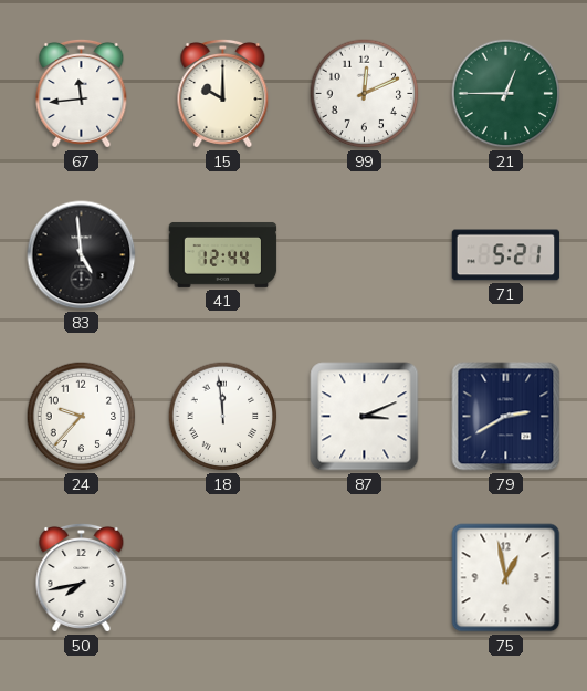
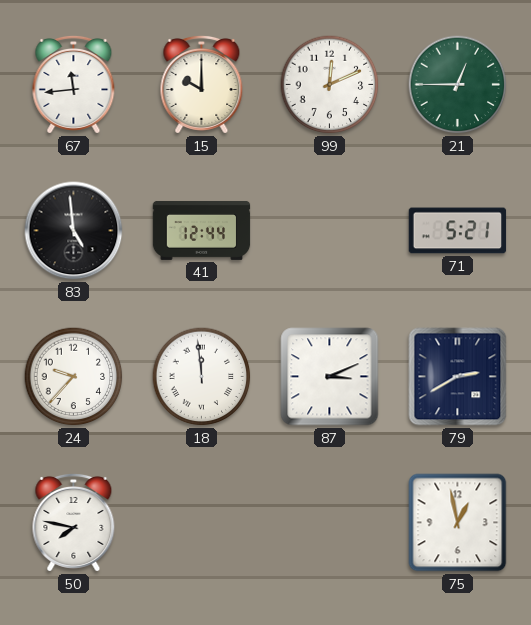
50: 7:43 -> 7:47 (74, 522)
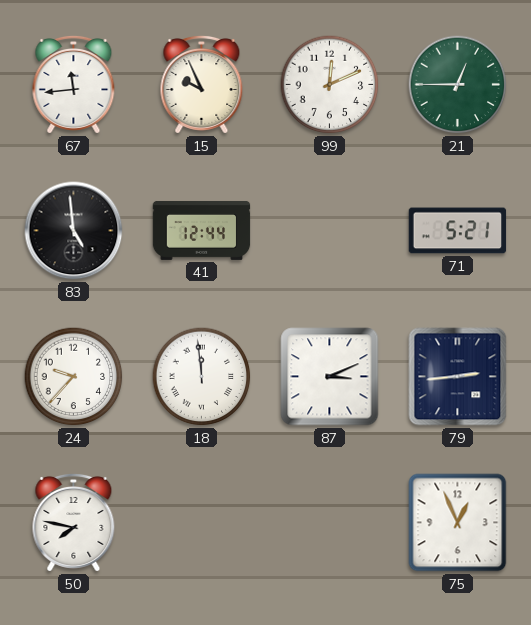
15: 10:00 -> 9:56 (202, 84)
79: 2:40 -> 2:44 (458, 377)
75: 12:58 -> 12:56 (458, 523)
